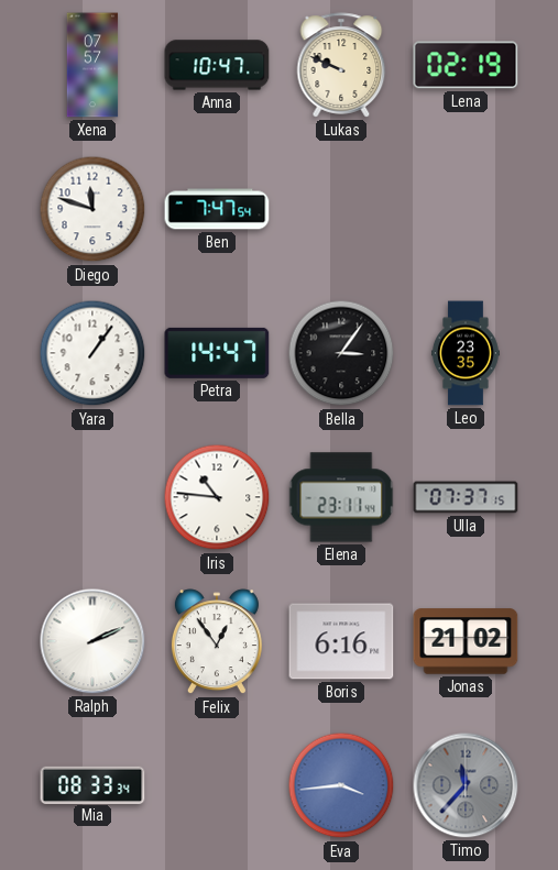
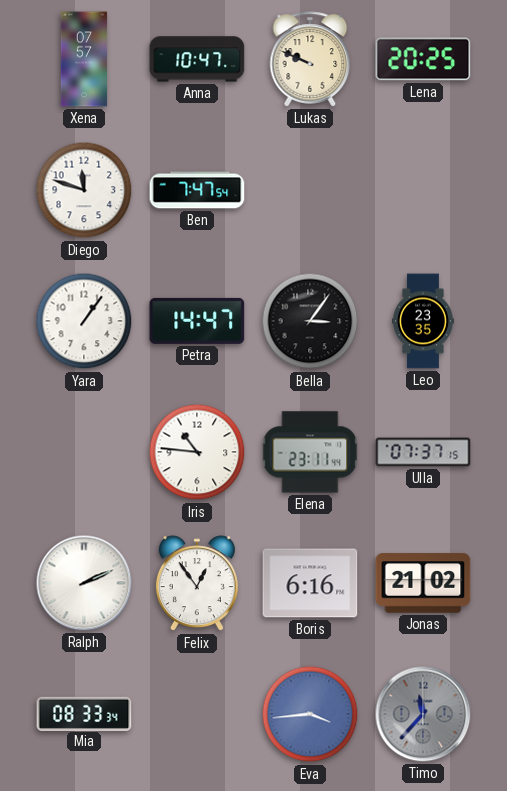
Lena: 02:19 -> 20:25 (423, 59)
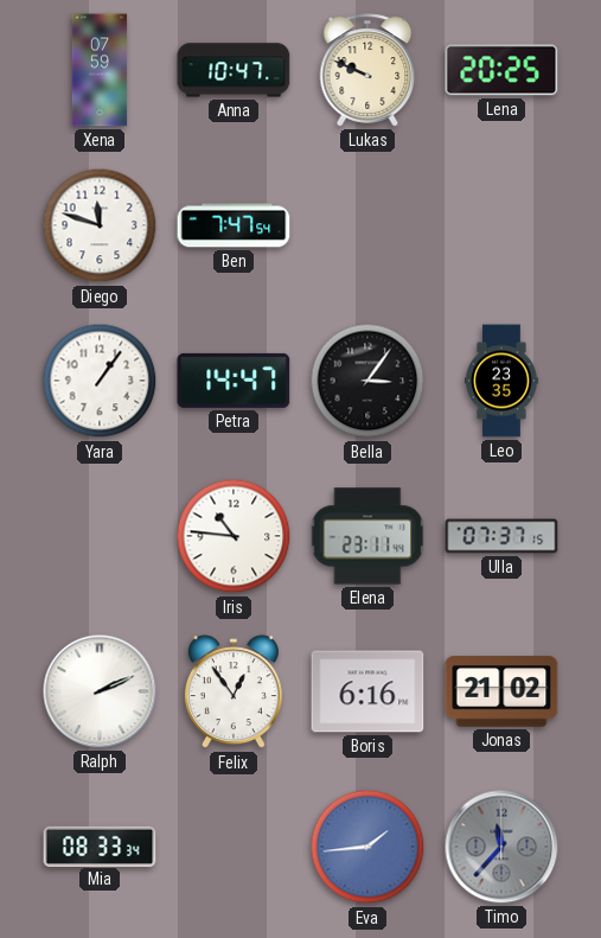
Xena: 07:57 -> 07:59 (100, 70)
Eva: 3:44 -> 1:44 (367, 847)
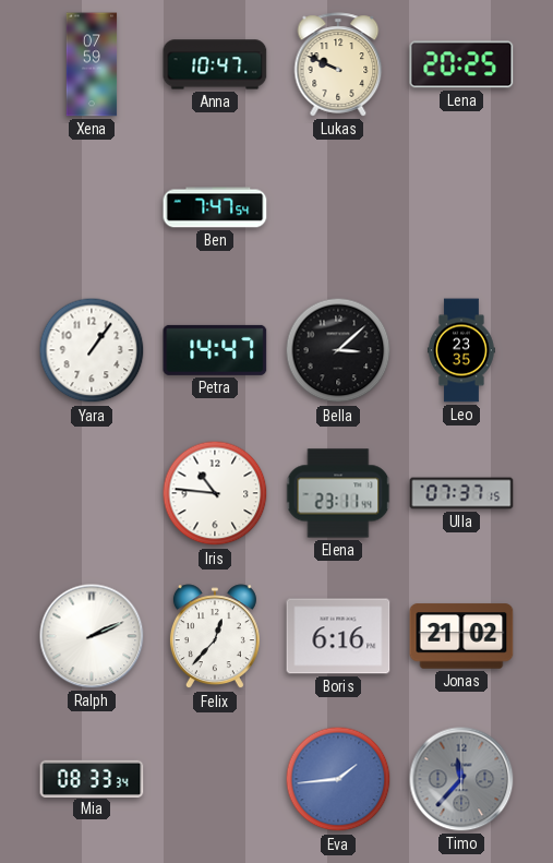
Diego: 11:48 -> none (100, 225)
Bella: 3:06 -> 3:08 (338, 350)
Felix: 12:54 -> 12:37 (215, 637)
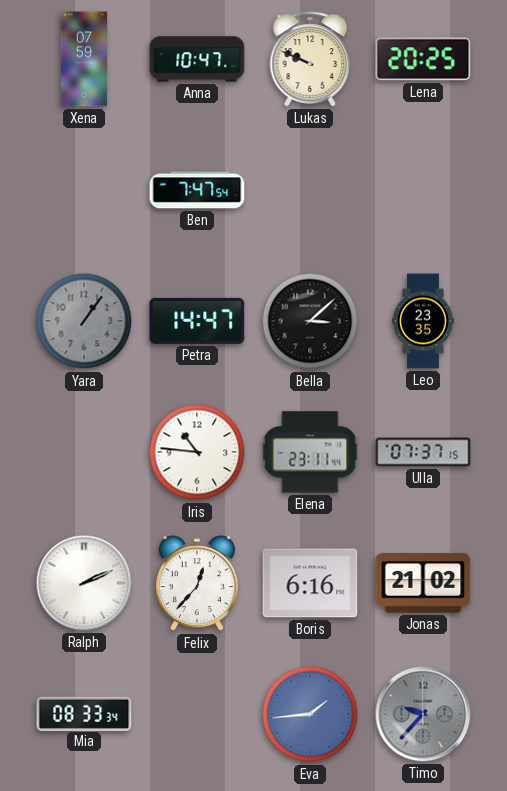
Yara dial: white -> grey (84, 321)
Timo: 11:37 -> 9:37 (423, 714)
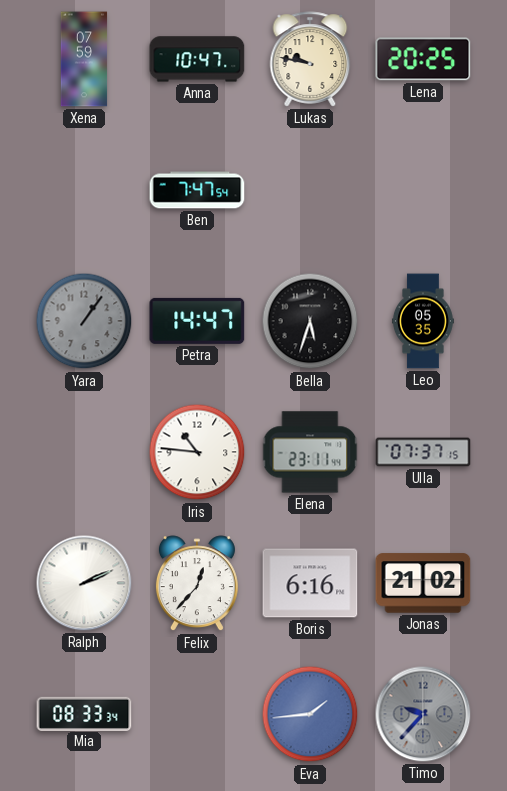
Lukas: 9:49 -> 9:47 (310, 59)
Bella: 3:08 -> 5:33 (310, 321)
Leo: 23:35 -> 05:35 (423, 321)
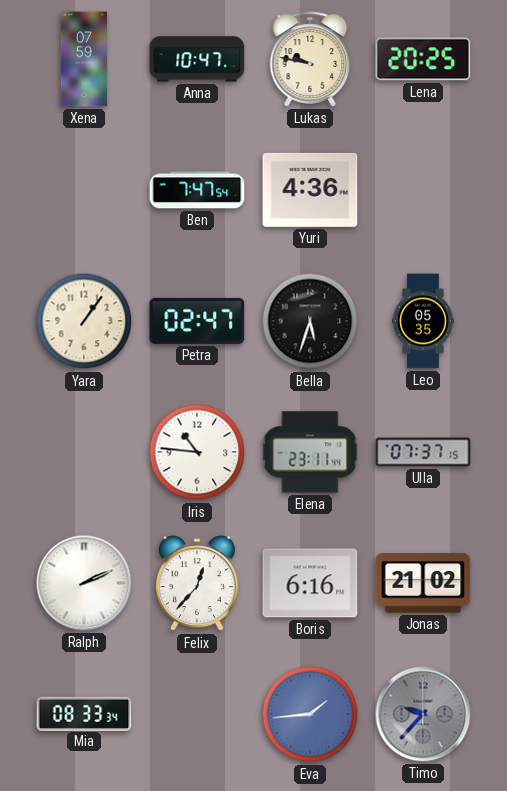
Yuri: none -> 4:36 (310, 190)
Yara dial: grey -> cream (84, 321)
Petra: 14:47 -> 02:47 (197, 321)
